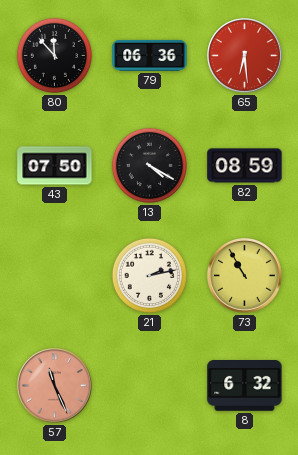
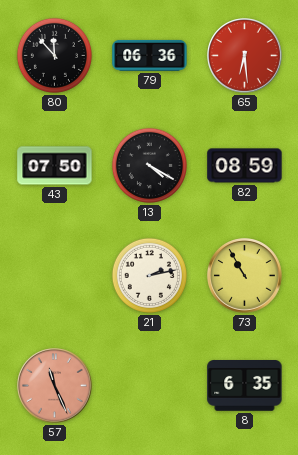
8: 6:32 -> 6:35 (245, 386)
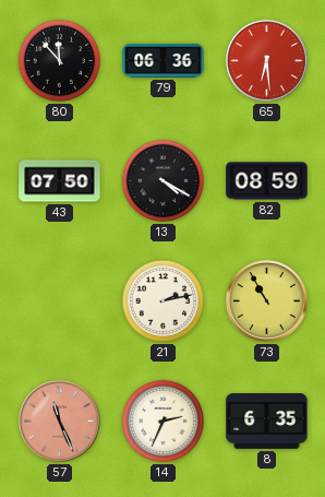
14: none -> 2:34 (162, 421)
